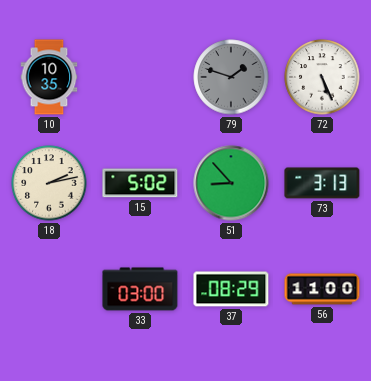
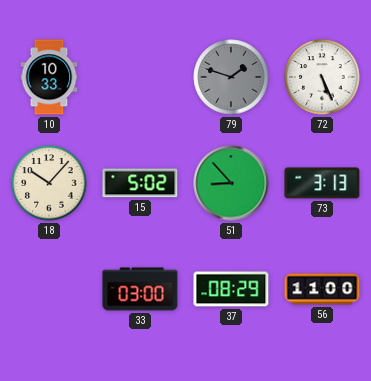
10: 10:35 -> 10:33 (49, 77)
18: 2:13 -> 10:07 (49, 183)
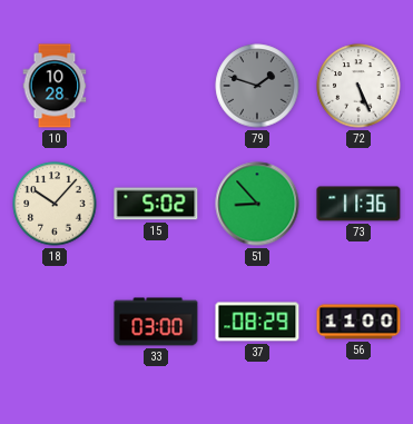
10: 10:33 -> 10:28 (55, 86)
73: 3:13 -> 11:36 (358, 204)
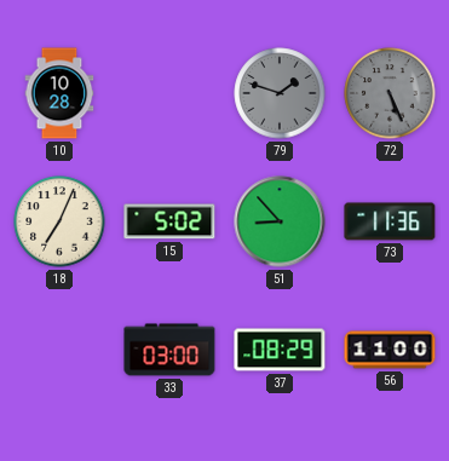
72 dial: white -> grey (390, 93)
18: 10:07 -> 7:04 (59, 221)
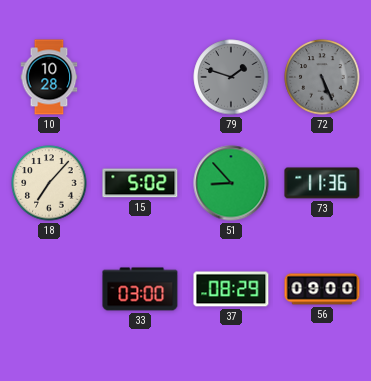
18: 7:04 -> 7:07 (49, 183)
56: 11:00 -> 09:00 (322, 289)
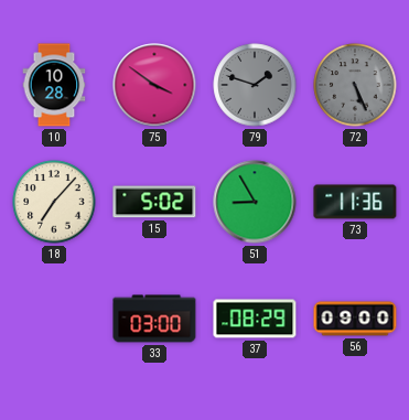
75: none -> 3:51 (154, 85)
51: 8:53 -> 8:55 (255, 202)
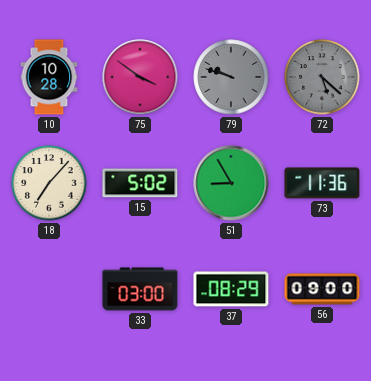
79: 1:48 -> 9:48 (231, 77)
72: 5:26 -> 5:22 (322, 77)
